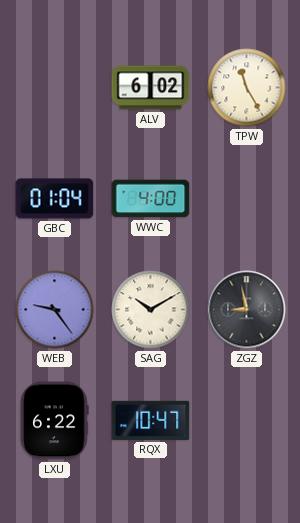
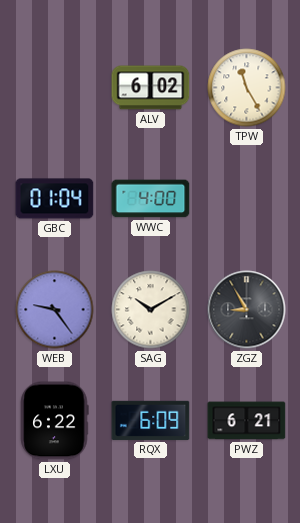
ZGZ: 8:58 -> 8:55 (247, 310)
RQX: 10:47 -> 6:09 (151, 420)
PWZ: none -> 6:21 (247, 421)
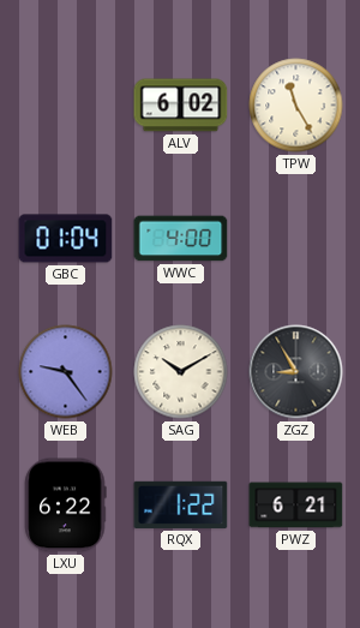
RQX: 6:09 -> 1:22 (181, 504)
